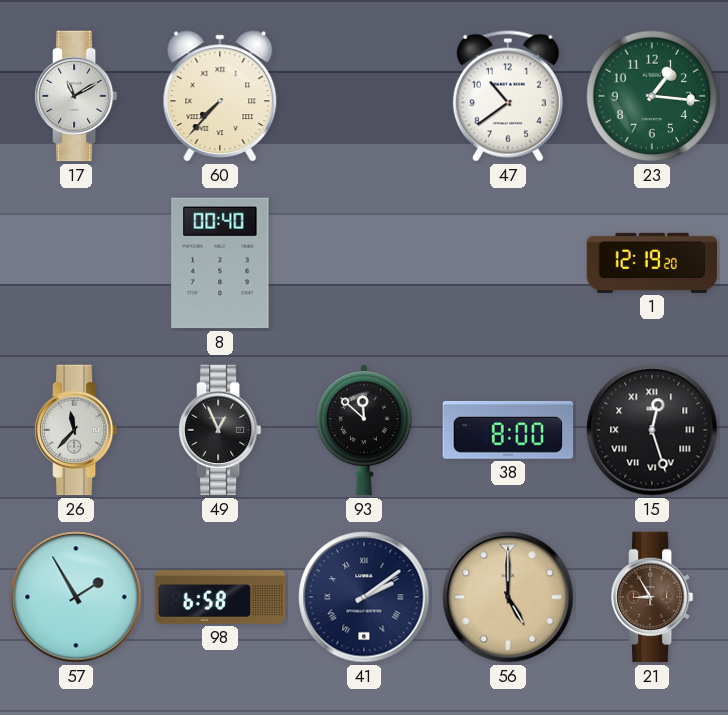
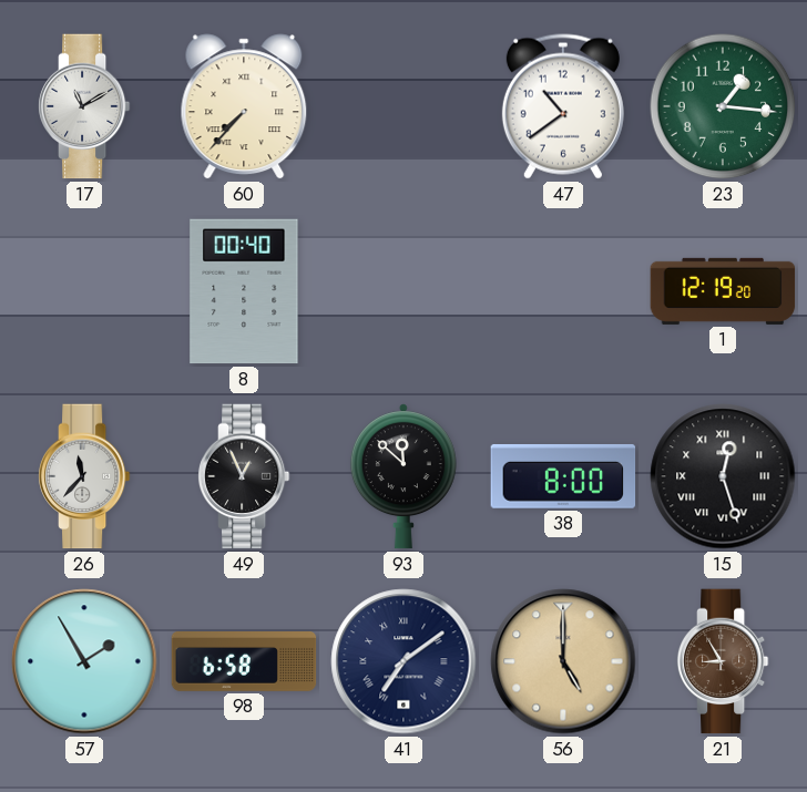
41: 2:09 -> 7:09 (403, 661)
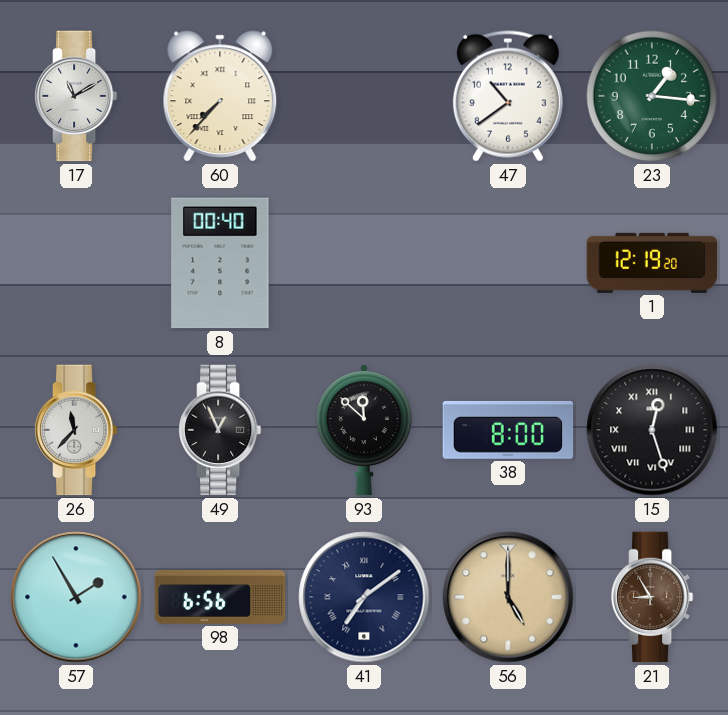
98: 6:58 -> 6:56 (220, 598)
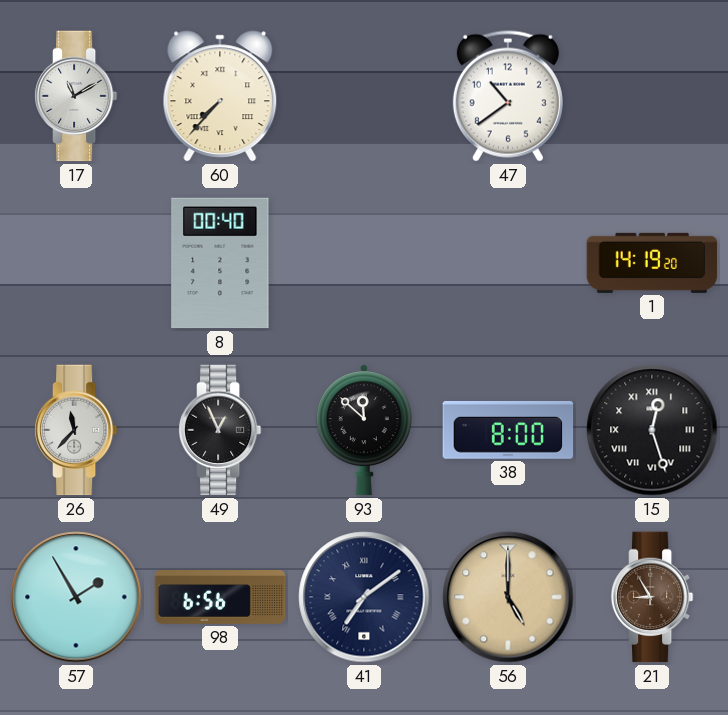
23: 1:16 -> none (652, 96)
1: 12:19 -> 14:19 (652, 263)
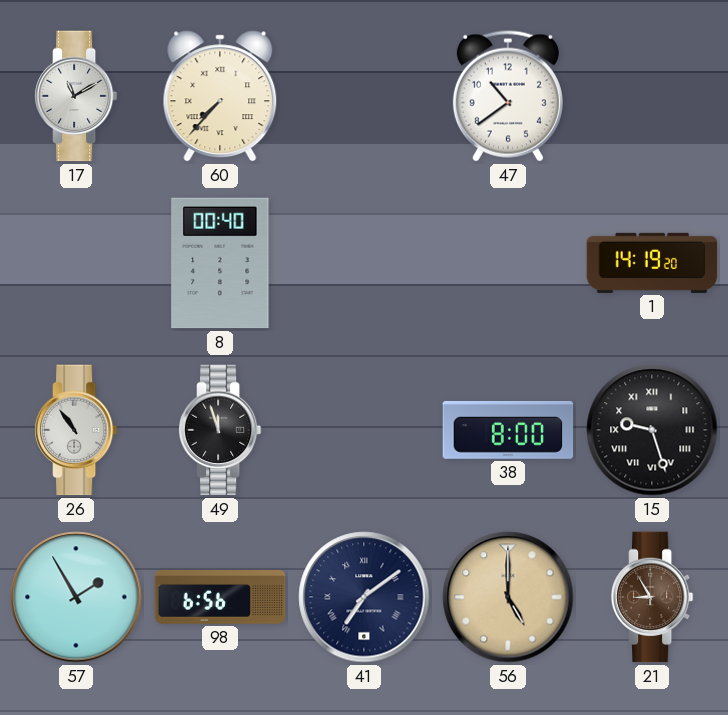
26: 11:37 -> 10:54 (76, 430)
49: 12:56 -> 11:57 (220, 430)
93: 11:52 -> none (364, 430)
15: 12:27 -> 9:27 (652, 430)
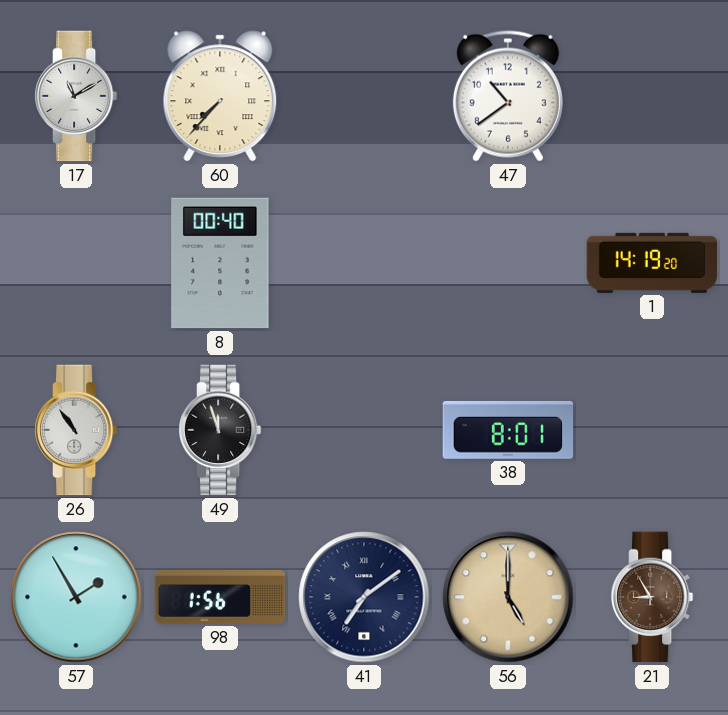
38: 8:00 -> 8:01 (508, 430)
15: 9:27 -> none (652, 430)
98: 6:56 -> 1:56 (220, 598)
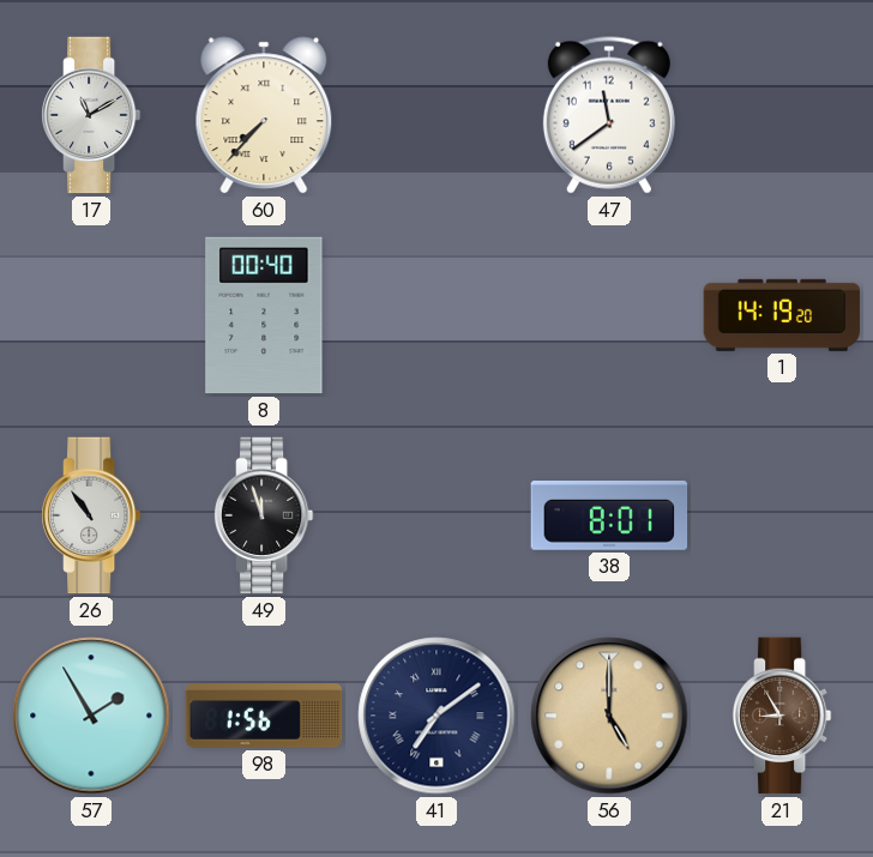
47: 10:39 -> 11:39 (609, 115)
